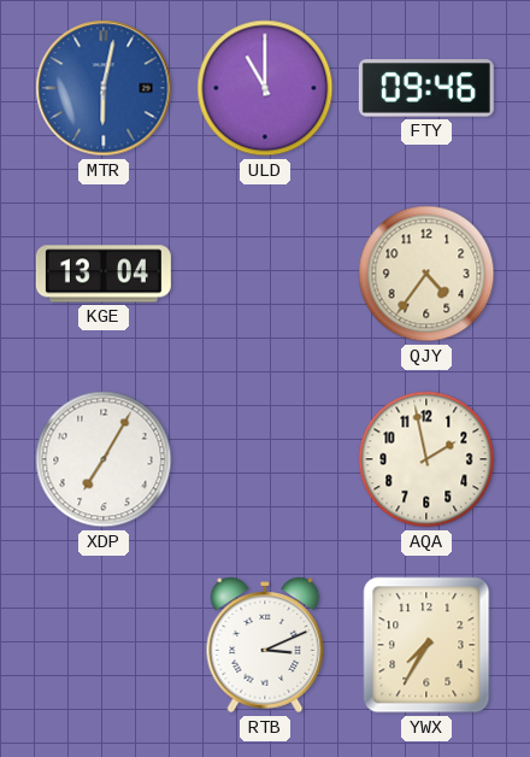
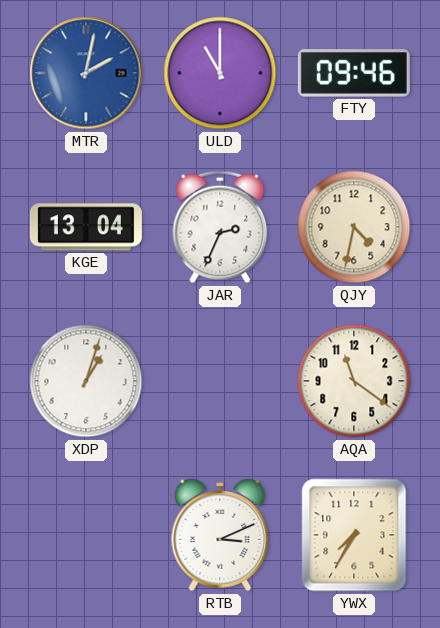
MTR: 6:02 -> 2:02 (86, 73)
JAR: none -> 2:34 (220, 227)
QJY: 4:36 -> 4:32 (354, 227)
XDP: 7:05 -> 1:03 (86, 381)
AQA: 1:58 -> 11:21 (354, 381)
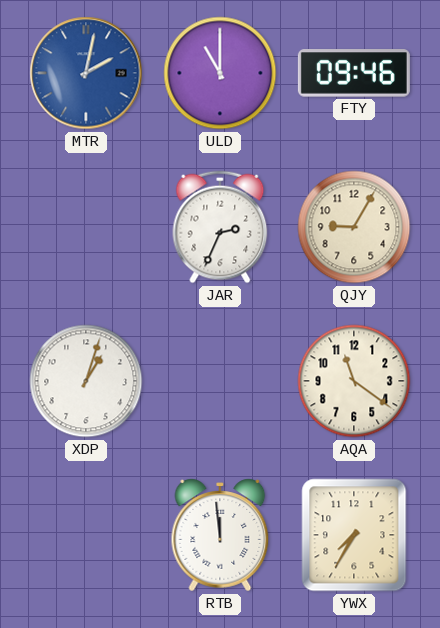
KGE: 13:04 -> none (86, 227)
QJY: 4:32 -> 9:05 (354, 227)
RTB: 3:11 -> 11:59 (220, 535)
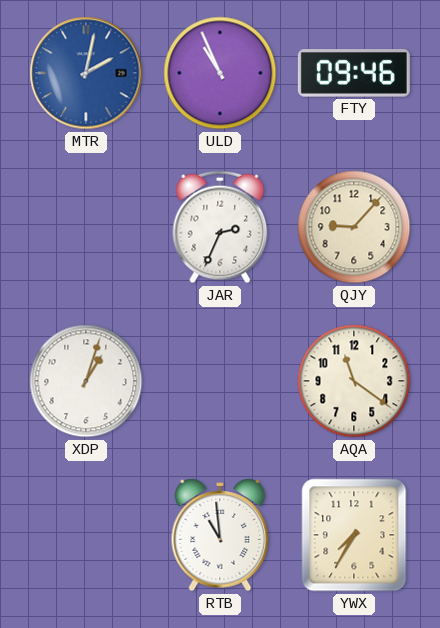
ULD: 11:00 -> 10:56 (220, 73)
QJY: 9:05 -> 9:07 (354, 227)
RTB: 11:59 -> 10:59 (220, 535)
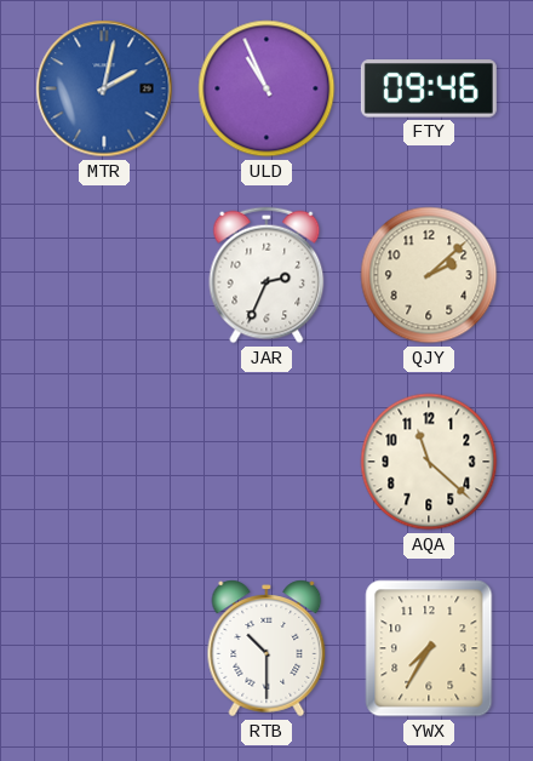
QJY: 9:07 -> 2:08 (429, 275)
XDP: 1:03 -> none (86, 381)
AQA: 11:21 -> 11:22 (429, 462)
RTB: 10:59 -> 10:30 (266, 648)
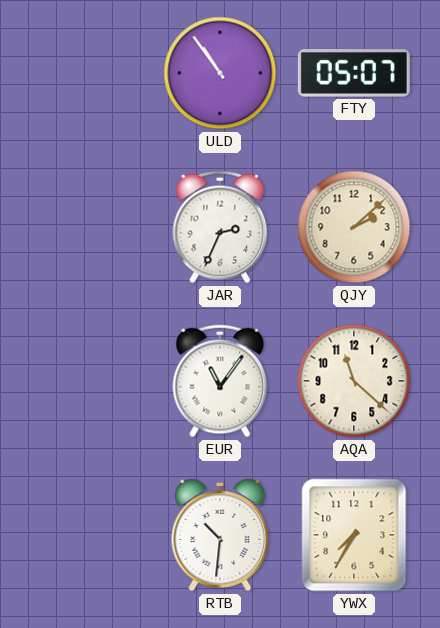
MTR: 2:02 -> none (104, 88)
ULD: 10:56 -> 10:54 (220, 73)
FTY: 09:46 -> 05:07 (354, 73)
EUR: none -> 11:06 (220, 381)
RTB: 10:30 -> 10:31 (220, 535)
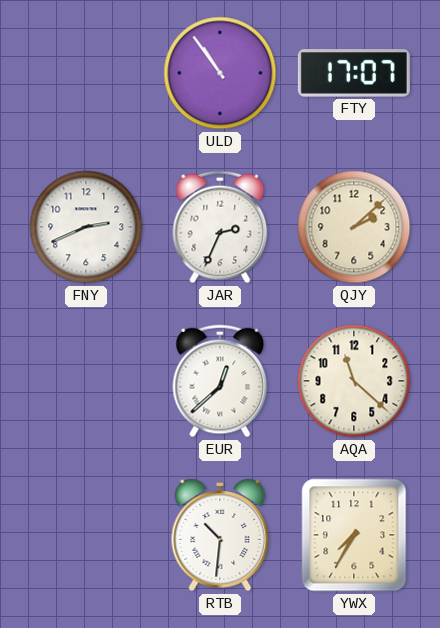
FTY: 05:07 -> 17:07 (354, 73)
FNY: none -> 2:41 (86, 227)
EUR: 11:06 -> 12:38 (220, 381)
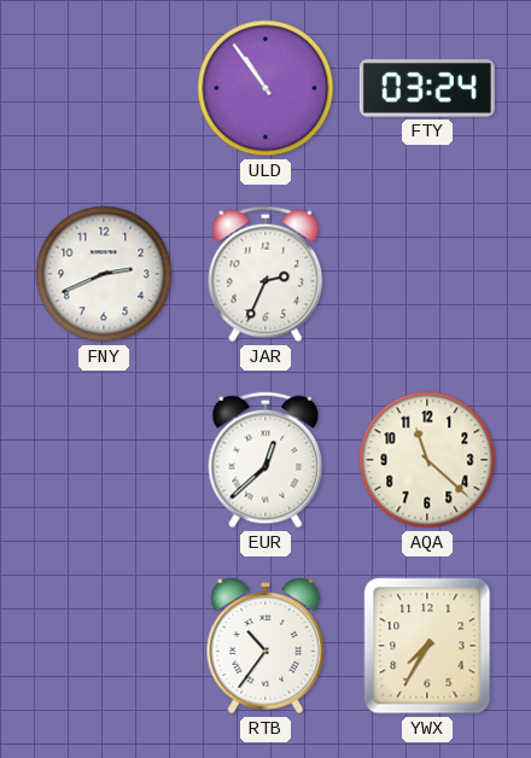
FTY: 17:07 -> 03:24 (427, 88)
QJY: 2:08 -> none (354, 227)
RTB: 10:31 -> 10:36 (265, 646)
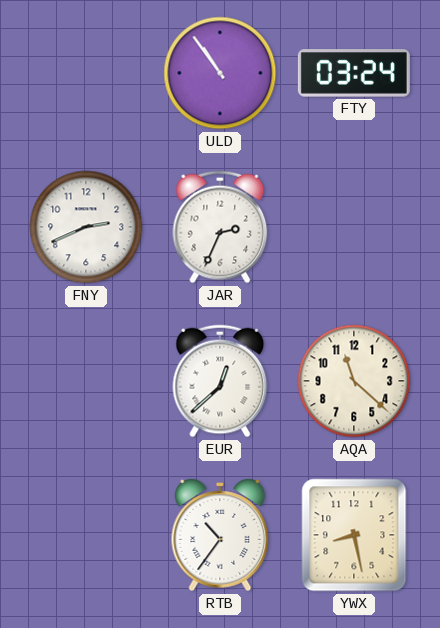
YWX: 7:35 -> 8:28 (354, 535)
